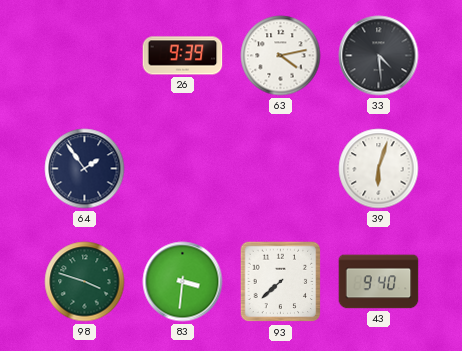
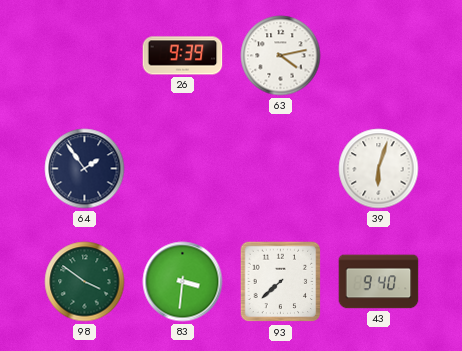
33: 4:29 -> none (379, 56)
98: 3:48 -> 3:51 (85, 282)
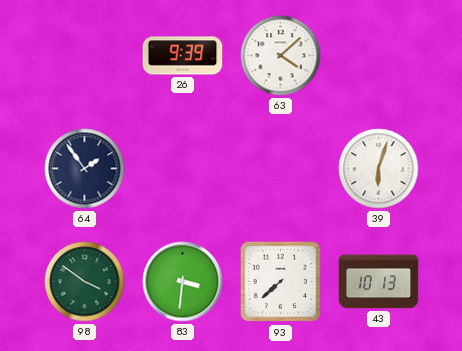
63: 4:13 -> 4:08 (281, 56)
43: 9:40 -> 10:13 (379, 282)
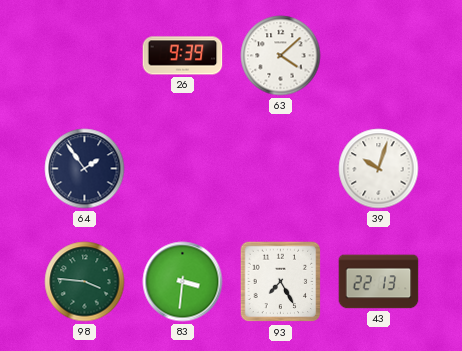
39: 6:03 -> 10:03 (379, 169)
98: 3:51 -> 3:46 (85, 282)
93: 7:38 -> 7:25 (281, 282)
43: 10:13 -> 22:13 (379, 282)
